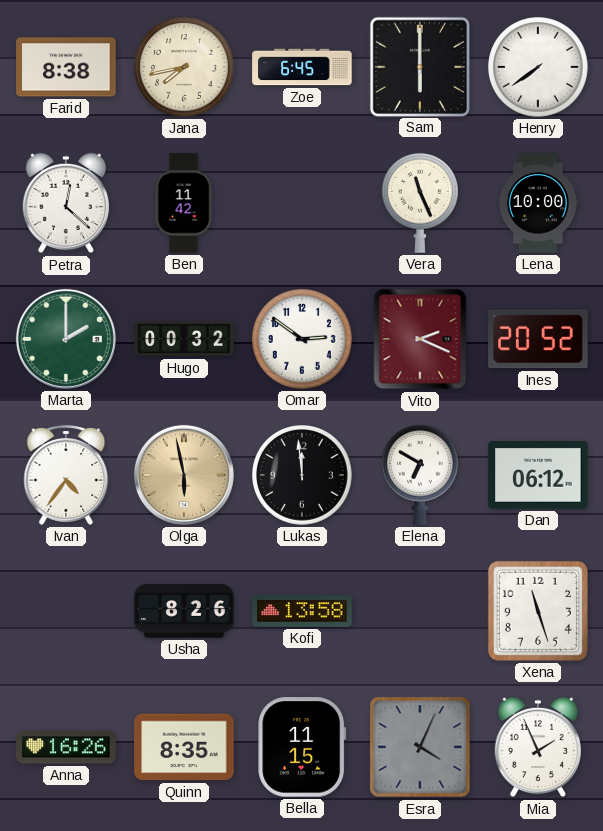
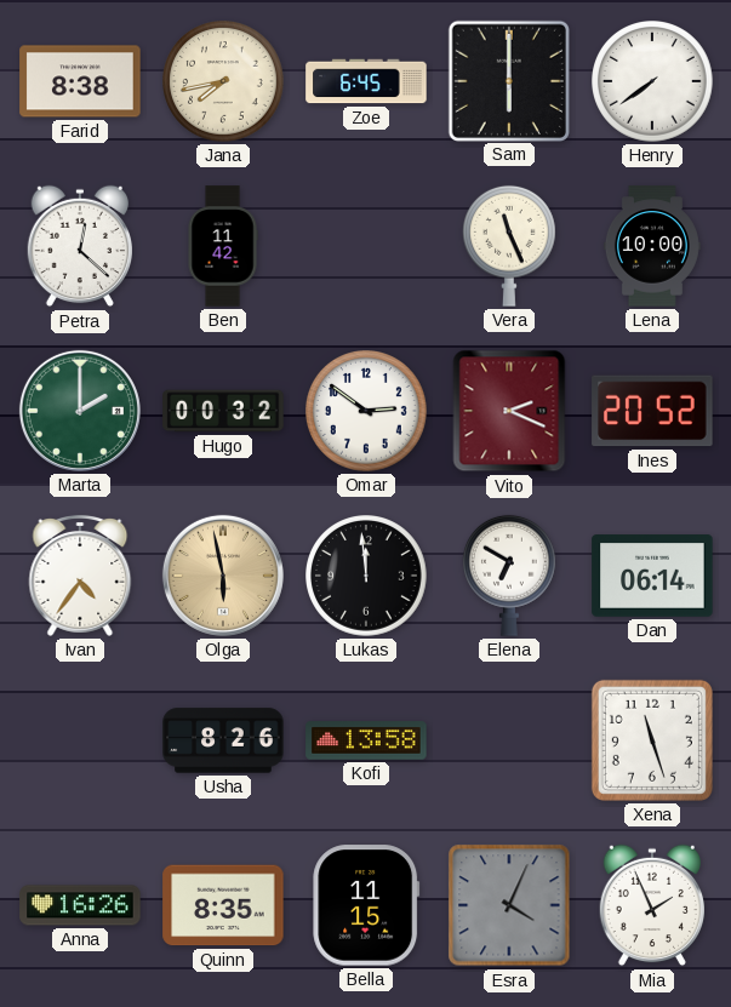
Dan: 06:12 -> 06:14 (652, 576)
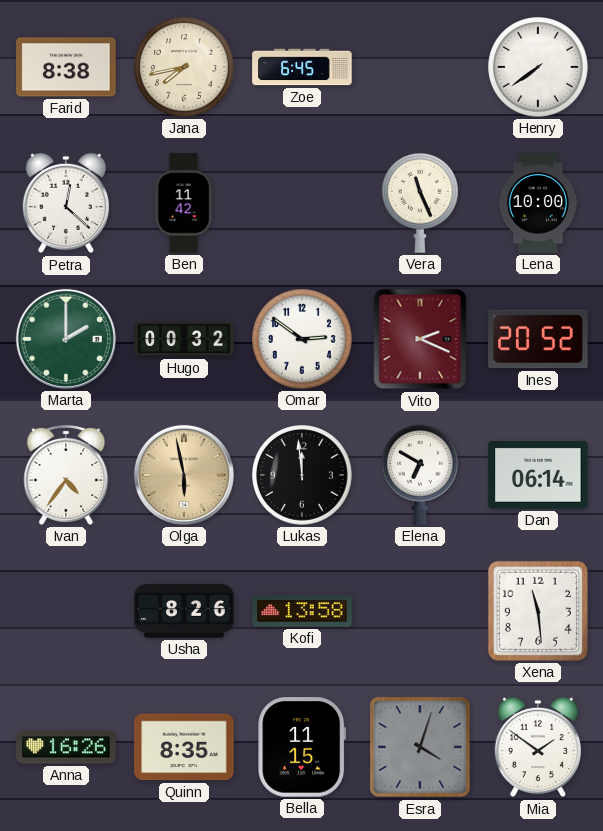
Sam: 6:00 -> none (508, 80)
Xena: 11:27 -> 11:29 (538, 611)
Esra: 4:04 -> 4:03 (420, 747)
Mia: 1:56 -> 1:51 (537, 747)
